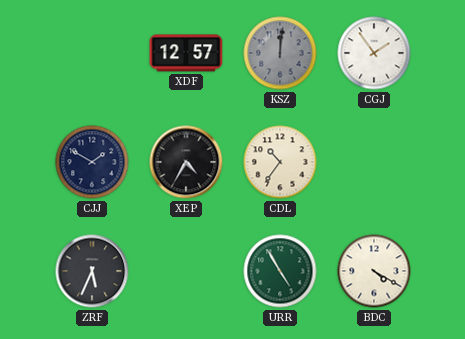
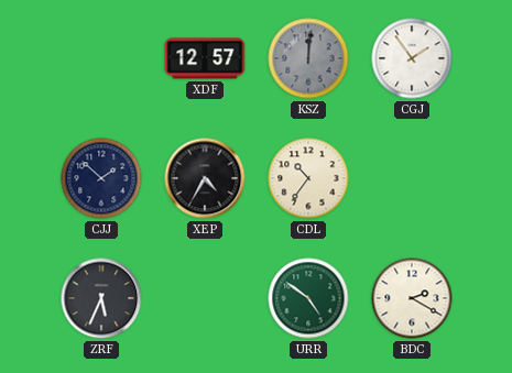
CJJ: 1:50 -> 1:52 (101, 178)
URR: 4:55 -> 4:51 (308, 298)
BDC: 4:20 -> 2:20 (412, 298)
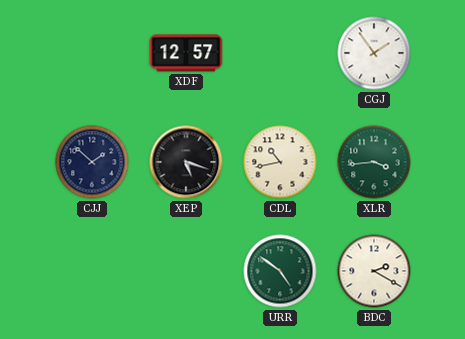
KSZ: 12:01 -> none (308, 58)
XEP: 4:35 -> 5:18 (186, 162)
CDL: 10:36 -> 10:43 (280, 162)
XLR: none -> 3:44 (374, 162)
ZRF: 5:34 -> none (101, 298)
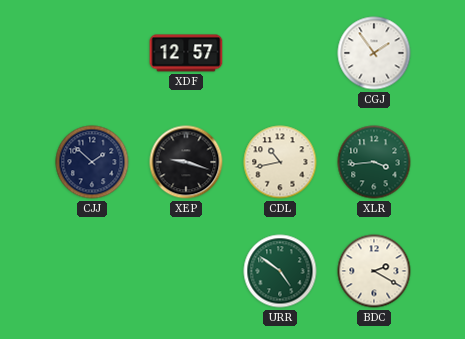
XEP: 5:18 -> 9:18 (186, 162)
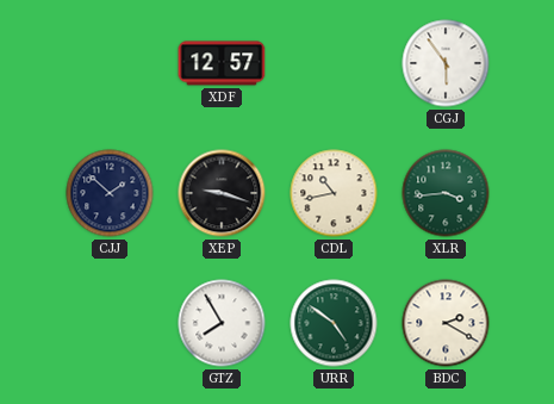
CGJ: 1:54 -> 5:54 (446, 63)
GTZ: none -> 7:55 (222, 323)
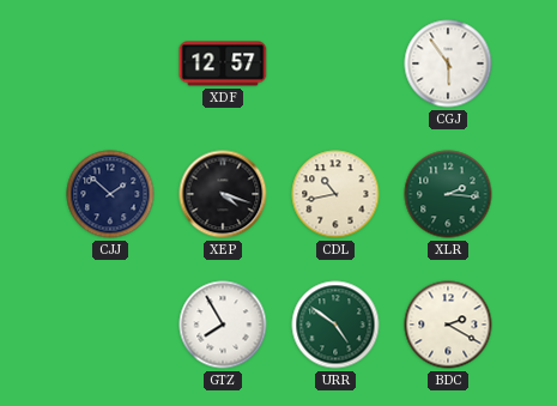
XEP: 9:18 -> 4:18 (223, 194)
XLR: 3:44 -> 2:16 (448, 194)
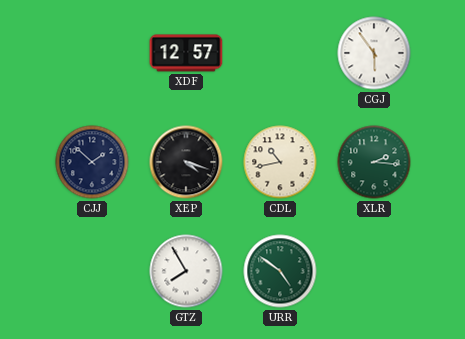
BDC: 2:20 -> none (448, 325)
